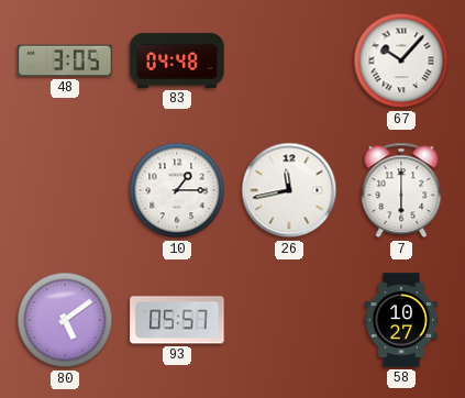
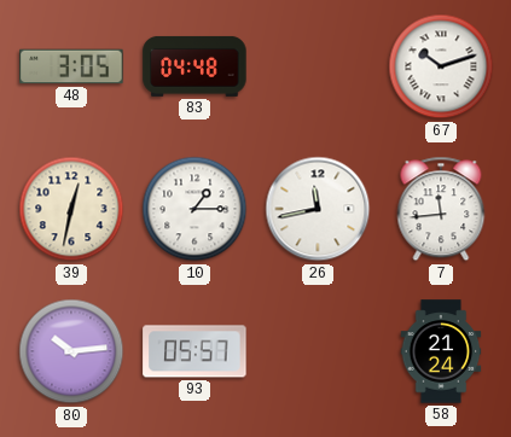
67: 10:07 -> 10:12 (441, 66)
39: none -> 12:32 (71, 209)
7: 6:00 -> 11:44 (441, 209)
80: 5:09 -> 10:14 (71, 351)
58: 10:27 -> 21:24 (441, 351)
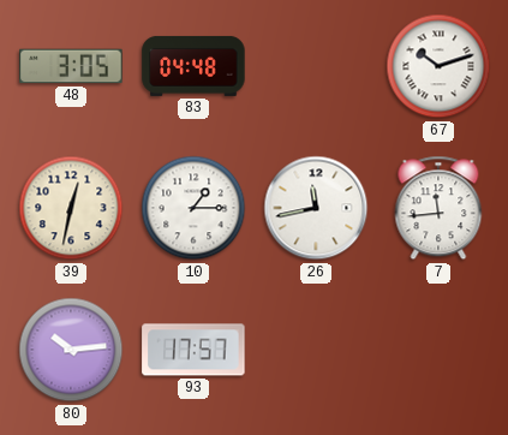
93: 05:57 -> 17:57 (193, 350)
58: 21:24 -> none (441, 351)
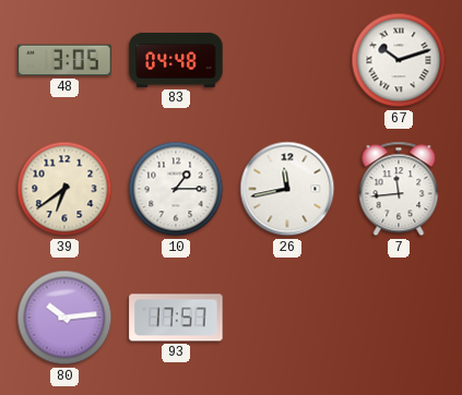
39: 12:32 -> 6:39 (64, 189)
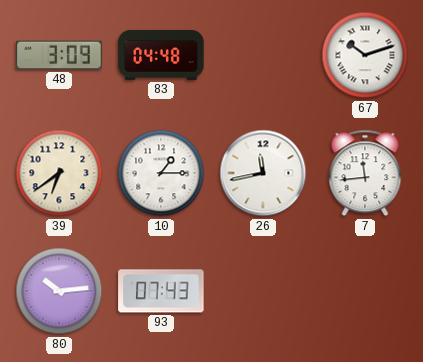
48: 3:05 -> 3:09 (59, 55)
93: 17:57 -> 07:43 (161, 291)
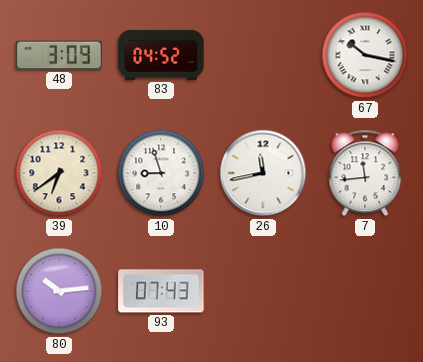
83: 04:48 -> 04:52 (161, 55)
67: 10:12 -> 10:17 (365, 55)
10: 1:15 -> 8:57 (161, 173)
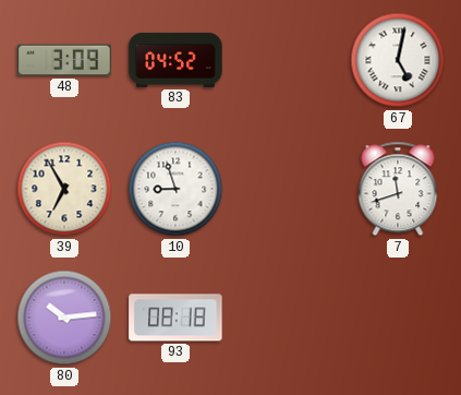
67: 10:17 -> 5:02 (398, 60)
39: 6:39 -> 6:55 (64, 189)
26: 11:43 -> none (263, 173)
7: 11:44 -> 11:42 (398, 189)
93: 07:43 -> 08:18 (175, 318)
